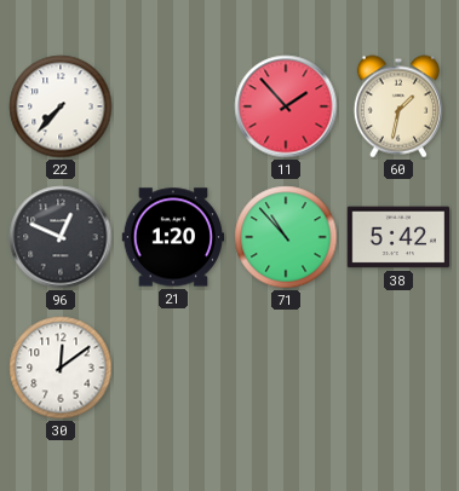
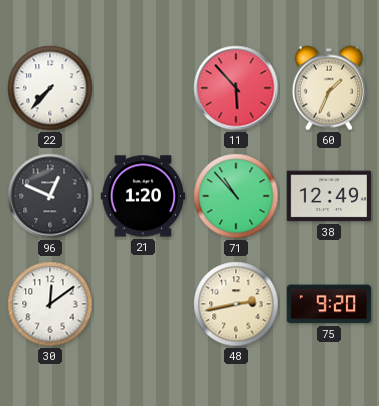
11: 1:53 -> 5:53 (236, 88)
60: 1:32 -> 1:34 (328, 88)
38: 5:42 -> 12:49 (328, 196)
48: none -> 2:43 (236, 304)
75: none -> 9:20 (328, 304)
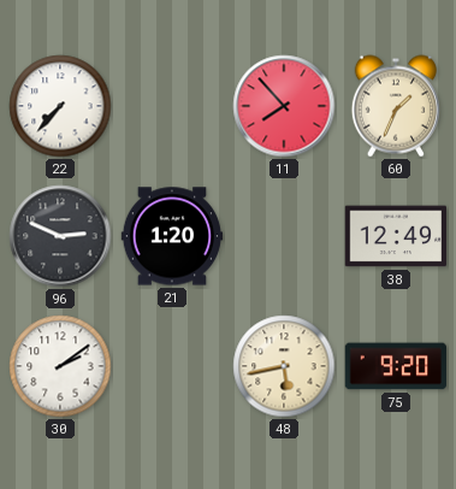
11: 5:53 -> 7:53 (284, 106)
96: 12:49 -> 2:49 (60, 236)
71: 10:53 -> none (236, 196)
30: 12:09 -> 2:09 (60, 366)
48: 2:43 -> 5:43 (284, 366)
